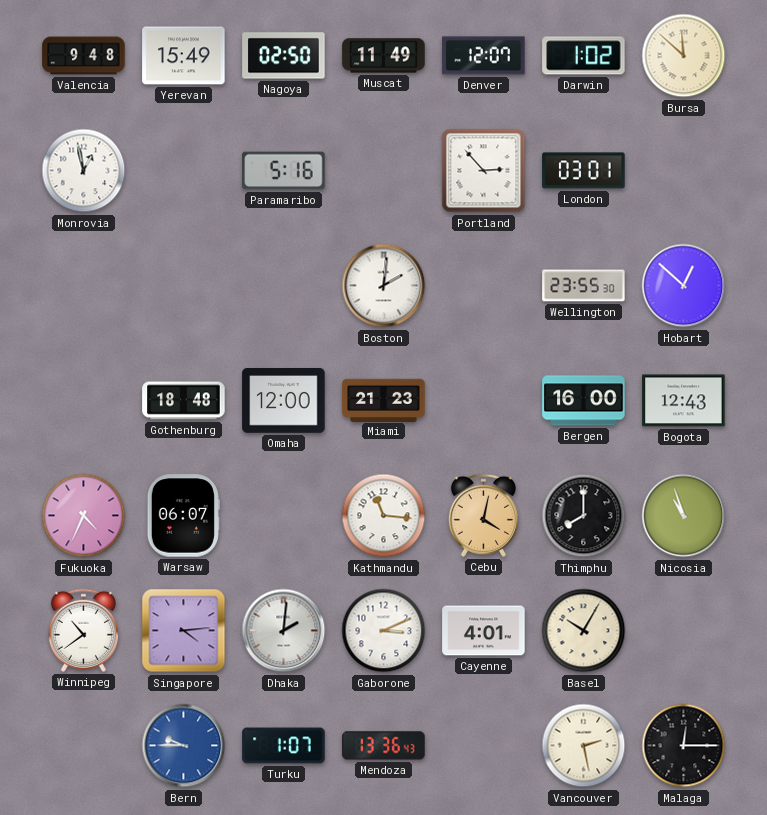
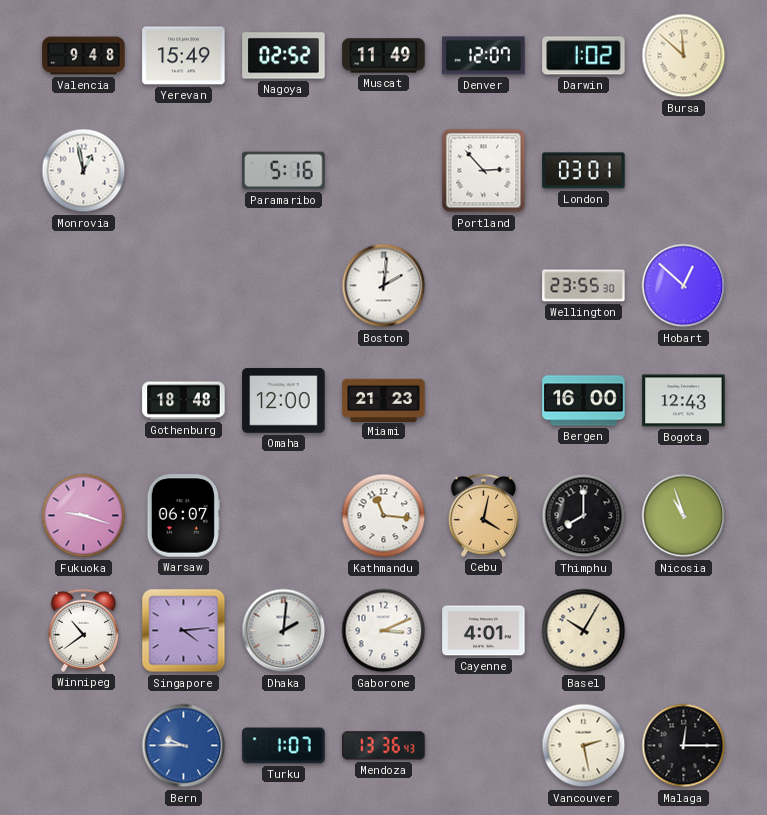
Nagoya: 02:50 -> 02:52 (284, 56)
Fukuoka: 4:34 -> 9:18 (84, 516)
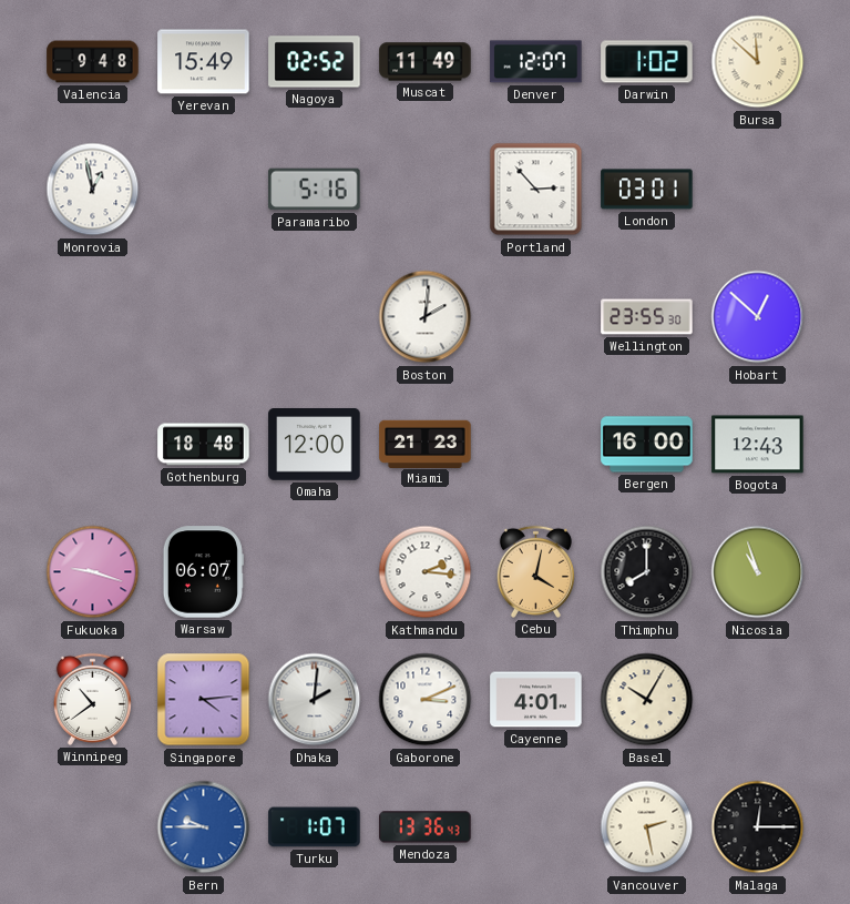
Kathmandu: 11:16 -> 2:16 (426, 572)
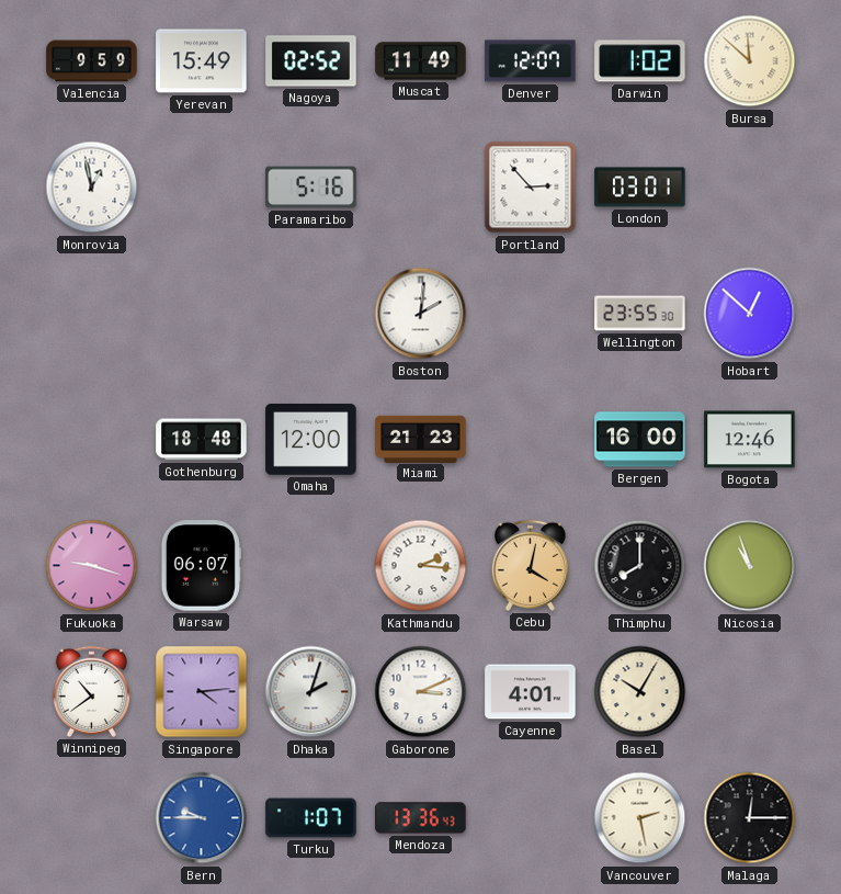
Valencia: 9:48 -> 9:59 (92, 61)
Bogota: 12:43 -> 12:46 (750, 440)
Dhaka: 2:01 -> 2:03 (311, 692)
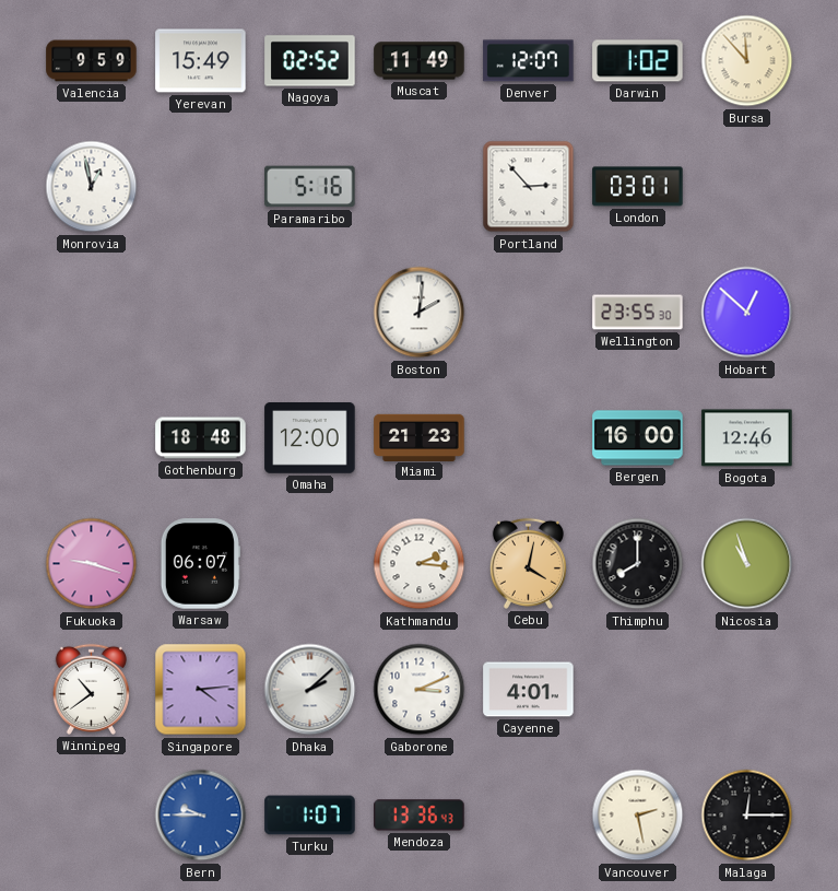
Bursa: 11:52 -> 11:53 (747, 61)
Dhaka: 2:03 -> 2:08 (310, 690)
Basel: 10:05 -> none (640, 692)
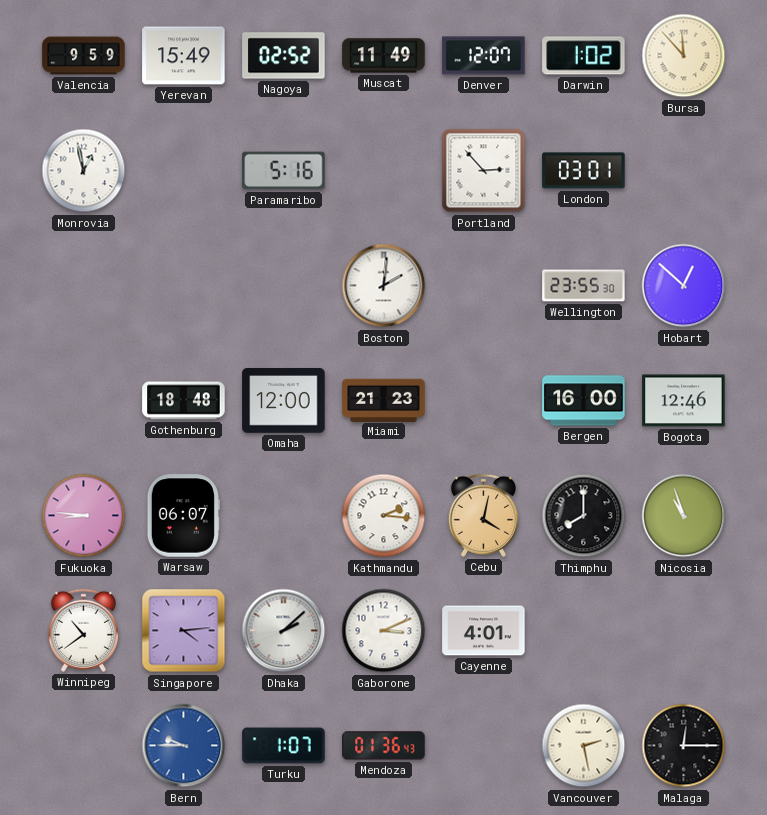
Fukuoka: 9:18 -> 8:46 (84, 516)
Mendoza: 13:36 -> 01:36 (384, 746)
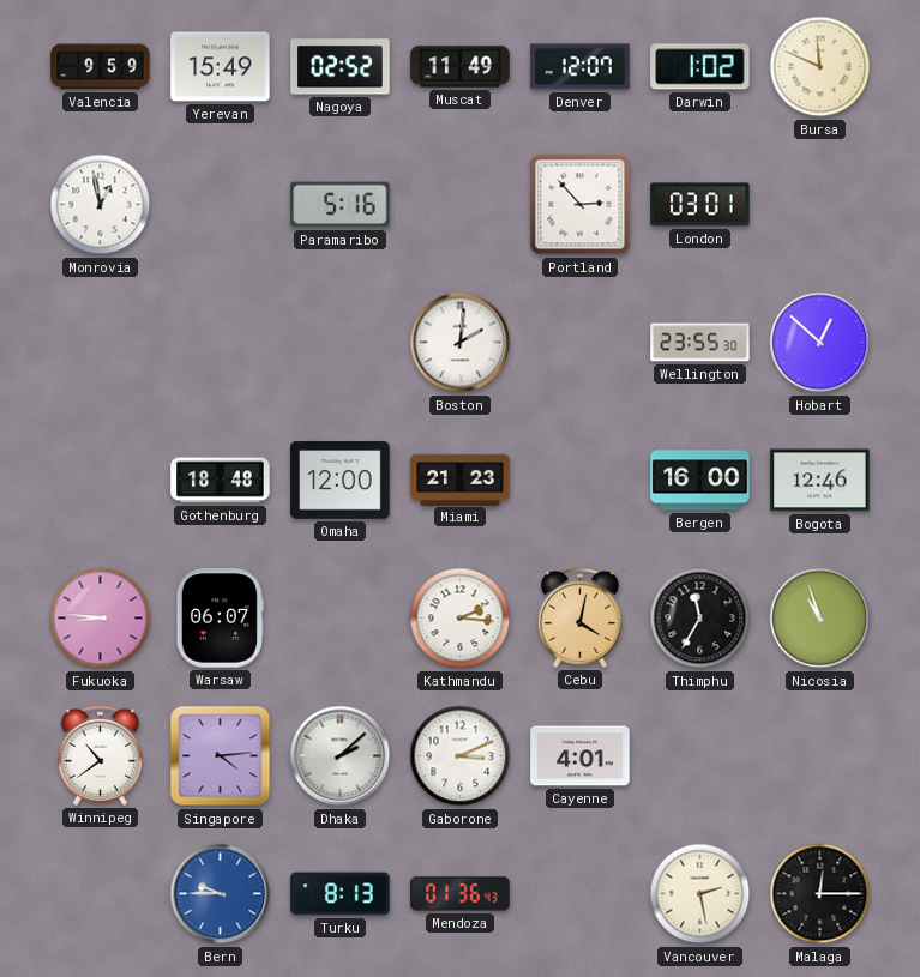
Bursa: 11:53 -> 11:49 (820, 67)
Thimphu: 8:00 -> 11:35 (700, 619)
Turku: 1:07 -> 8:13 (341, 894)
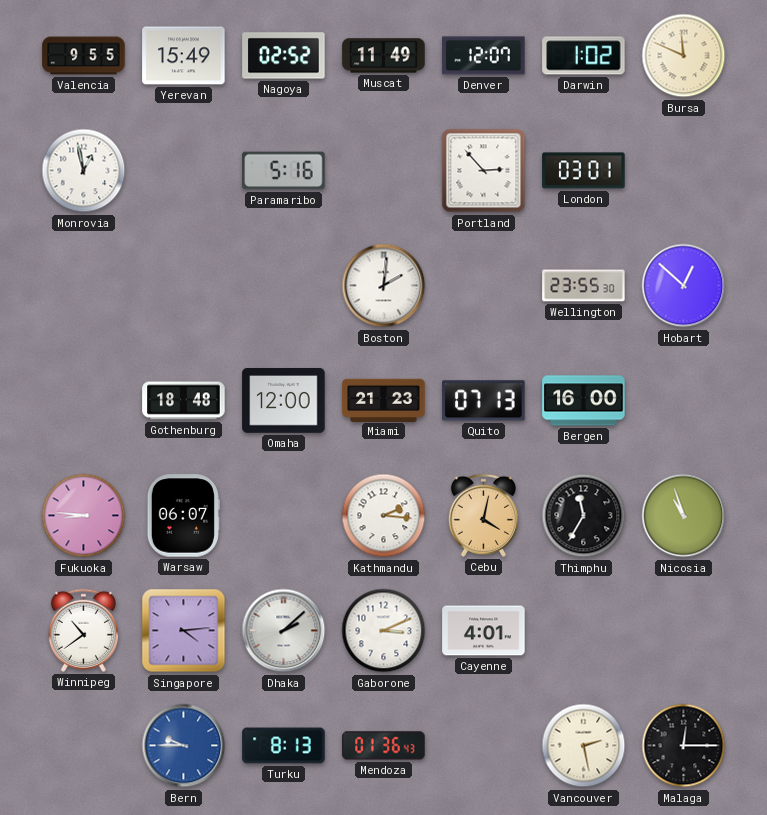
Valencia: 9:59 -> 9:55 (84, 56)
Quito: none -> 07:13 (484, 401)
Bogota: 12:46 -> none (820, 481)
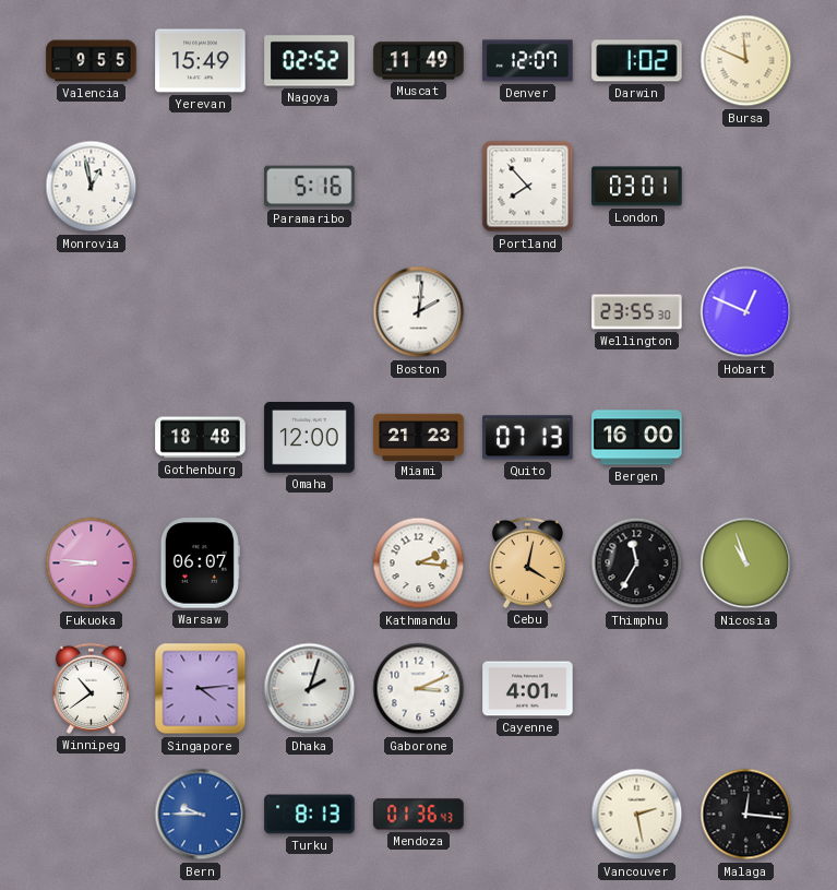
Portland: 2:53 -> 7:53 (528, 187)
Hobart: 12:52 -> 12:49 (746, 312)
Dhaka: 2:08 -> 2:03 (310, 689)
Malaga: 12:15 -> 12:16 (746, 815)
